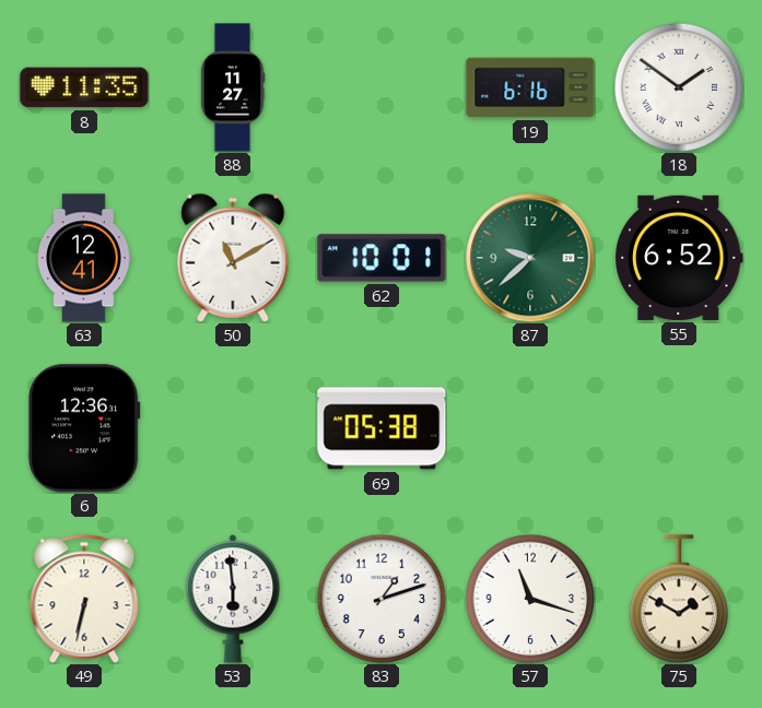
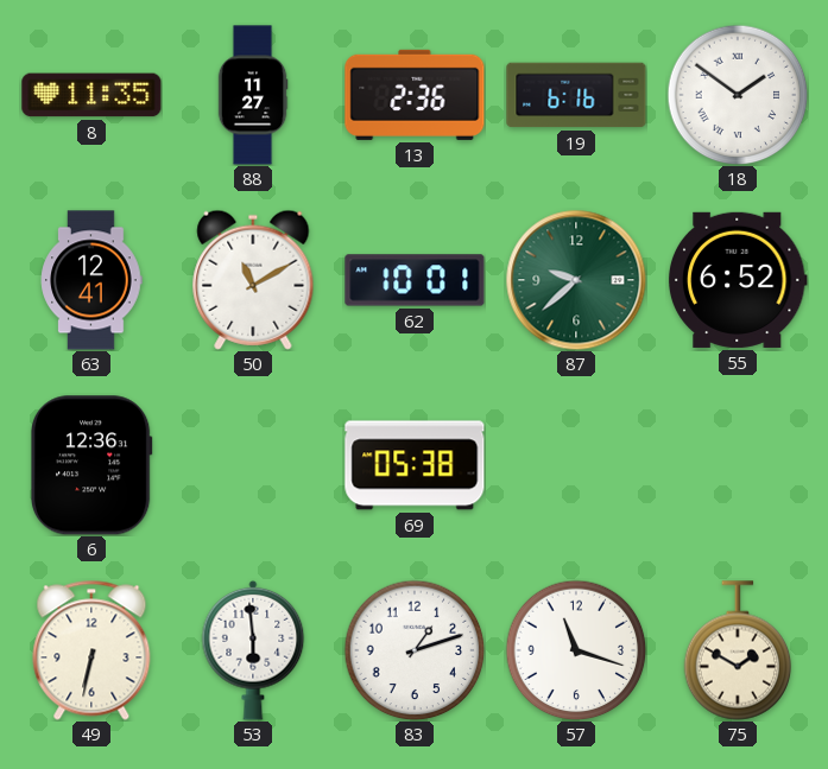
13: none -> 2:36 (415, 95)
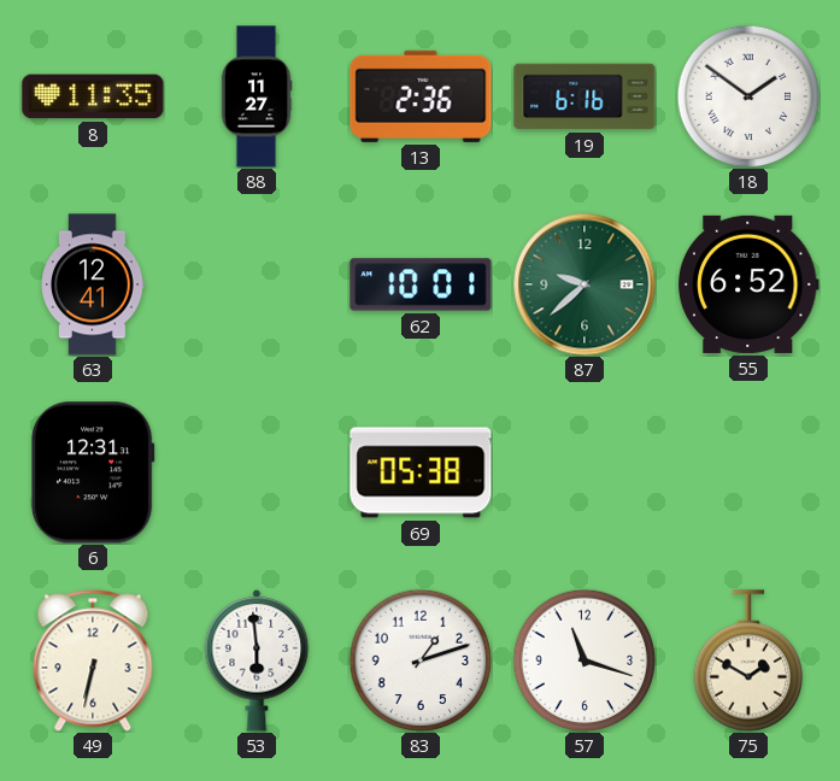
50: 11:10 -> none (253, 280)
6: 12:36 -> 12:31 (93, 472)
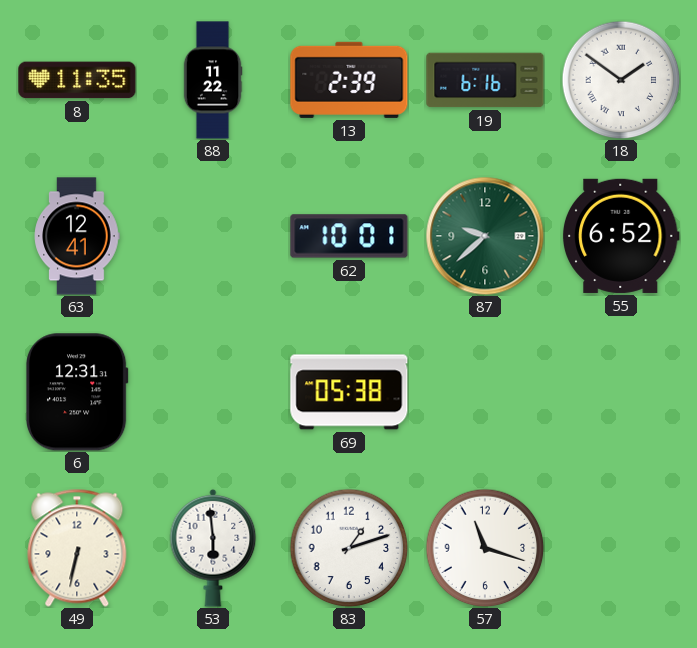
88: 11:27 -> 11:22 (213, 80)
13: 2:36 -> 2:39 (349, 80)
75: 1:50 -> none (748, 660)
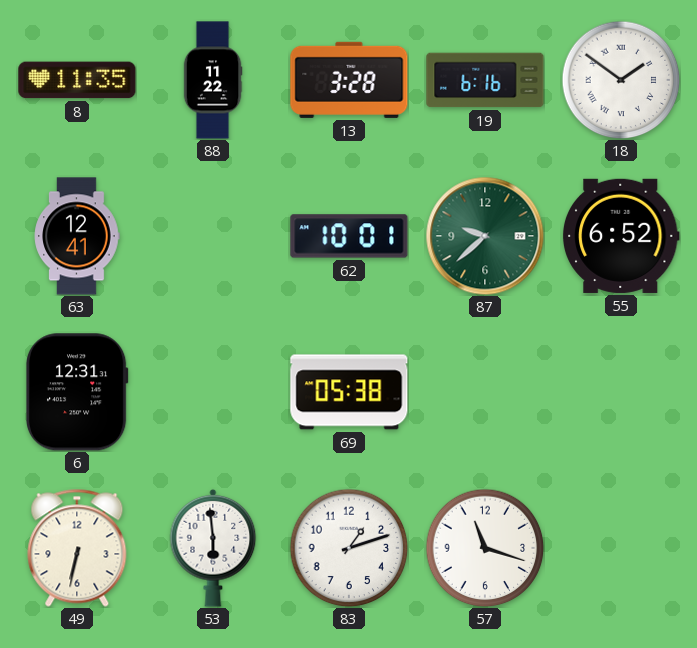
13: 2:39 -> 3:28 (349, 80)
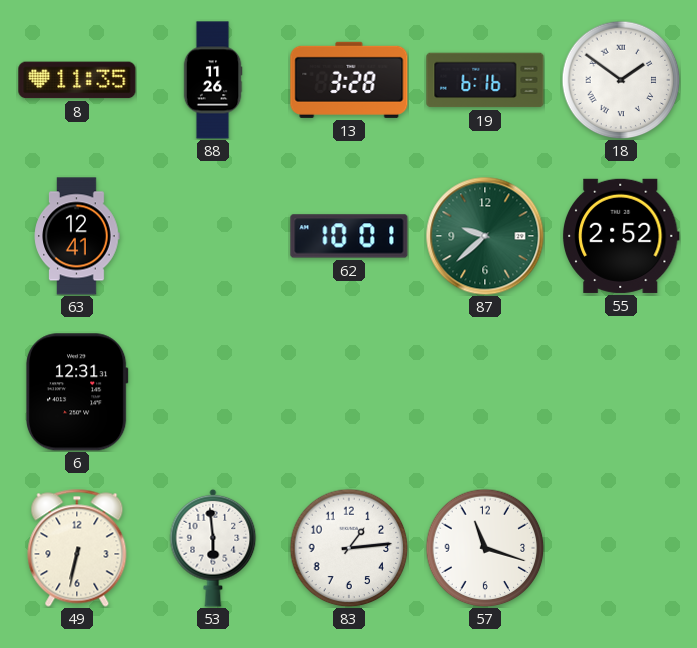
88: 11:22 -> 11:26 (213, 80)
55: 6:52 -> 2:52 (621, 236)
69: 05:38 -> none (349, 392)
83: 1:12 -> 1:14 (349, 548)
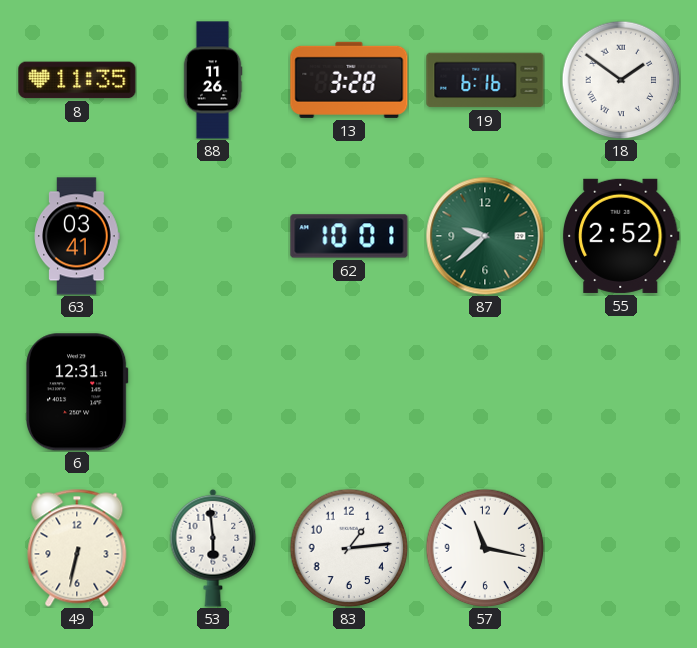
63: 12:41 -> 03:41 (77, 236)
57: 11:18 -> 11:17 (485, 548)
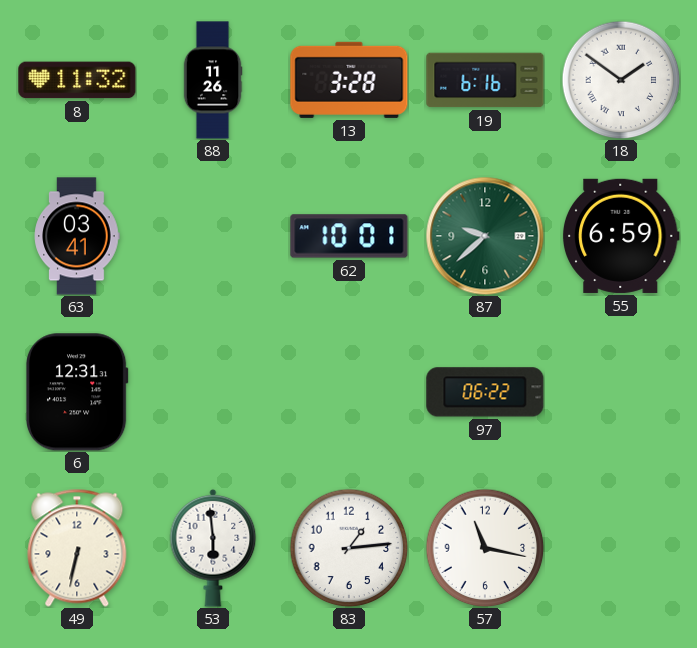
8: 11:35 -> 11:32 (77, 80)
55: 2:52 -> 6:59 (621, 236)
97: none -> 06:22 (485, 392)
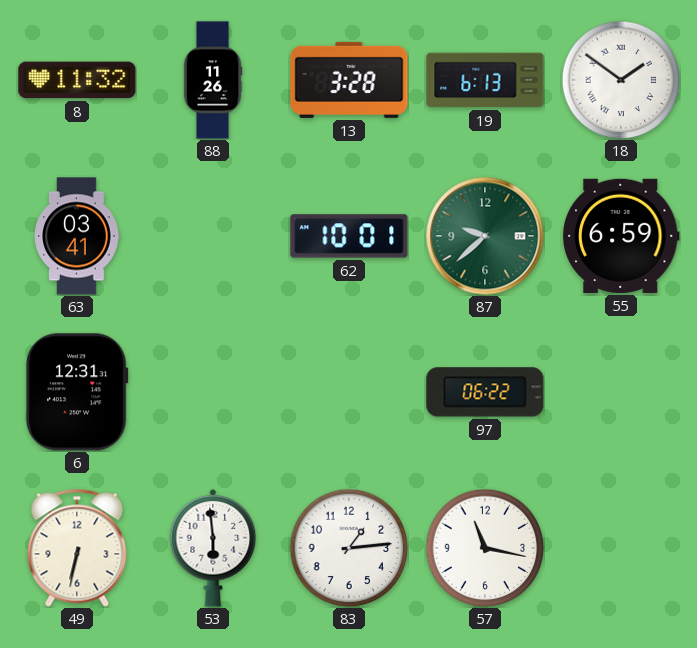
19: 6:16 -> 6:13 (485, 80)
